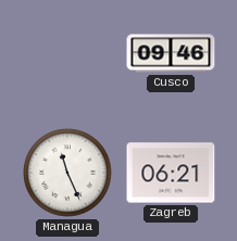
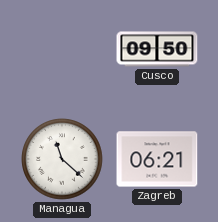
Cusco: 09:46 -> 09:50 (157, 49)
Managua: 11:26 -> 11:22 (62, 159)
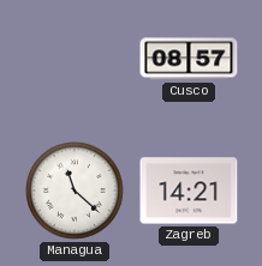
Cusco: 09:50 -> 08:57 (189, 59)
Zagreb: 06:21 -> 14:21 (189, 191)
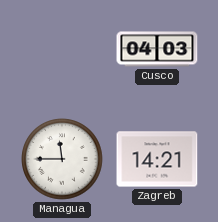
Cusco: 08:57 -> 04:03 (157, 49)
Managua: 11:22 -> 11:45 (62, 159)
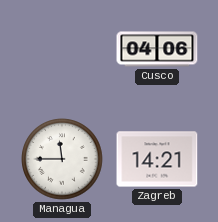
Cusco: 04:03 -> 04:06 (157, 49)
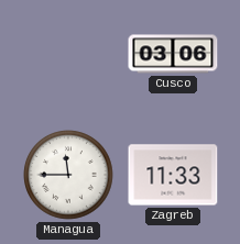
Cusco: 04:06 -> 03:06 (173, 54)
Zagreb: 14:21 -> 11:33 (173, 175)
